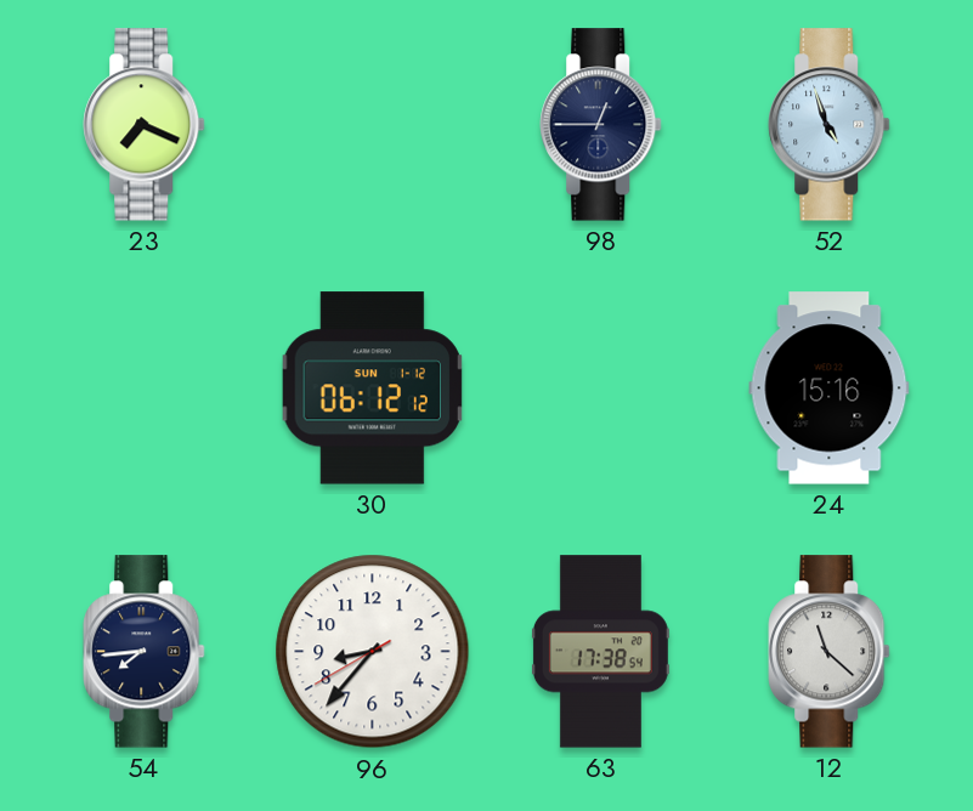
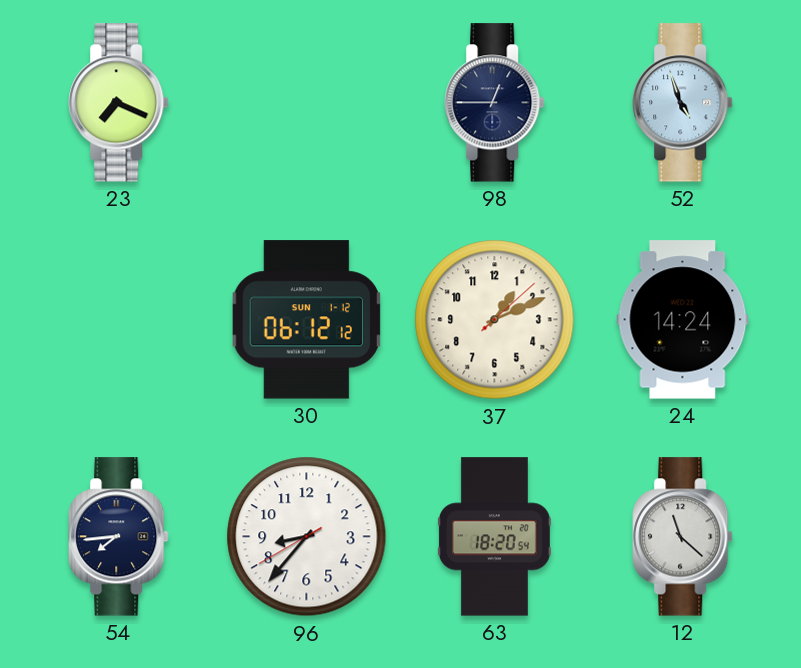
37: none -> 1:11 (495, 320)
24: 15:16 -> 14:24 (683, 320)
63: 17:38 -> 18:20 (494, 537)
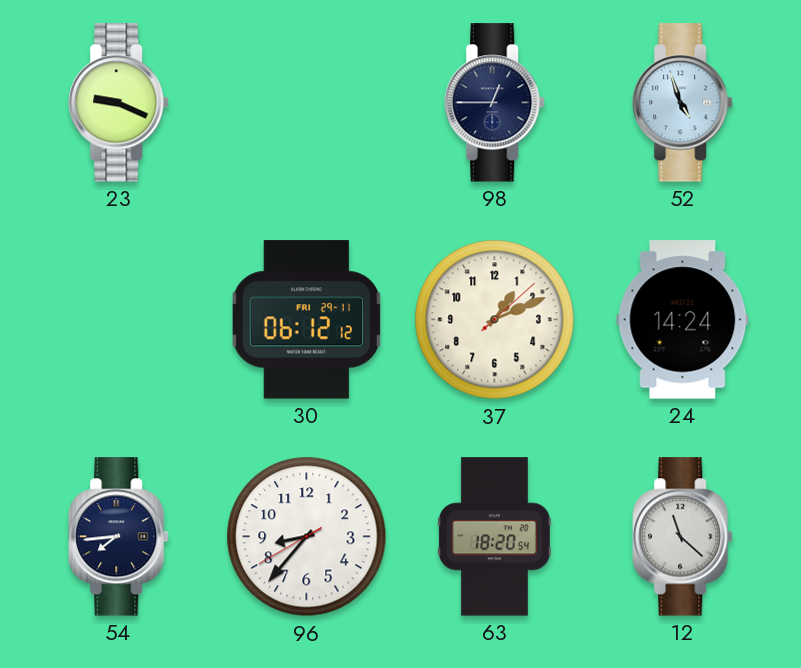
23: 7:19 -> 9:19 (119, 103)
30 date: SUN 1-12 -> FRI 29-11 (306, 320)
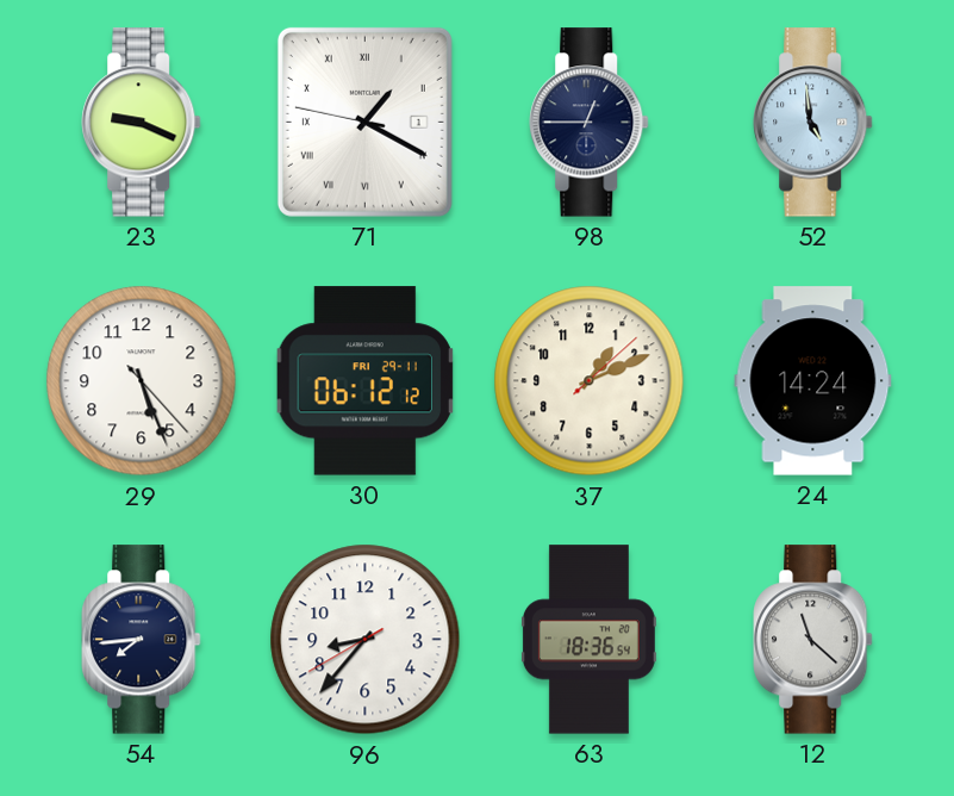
71: none -> 1:19 (364, 122)
52: 4:57 -> 4:59 (813, 123)
29: none -> 5:26 (142, 381)
63: 18:20 -> 18:36 (588, 640)
